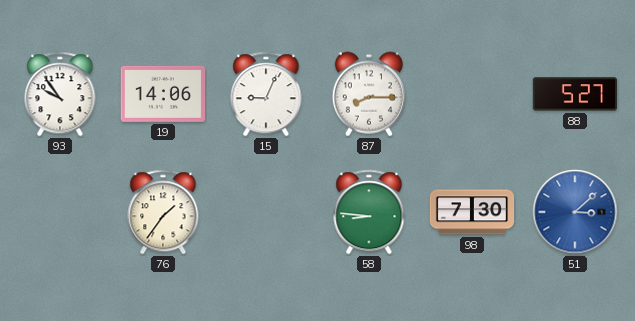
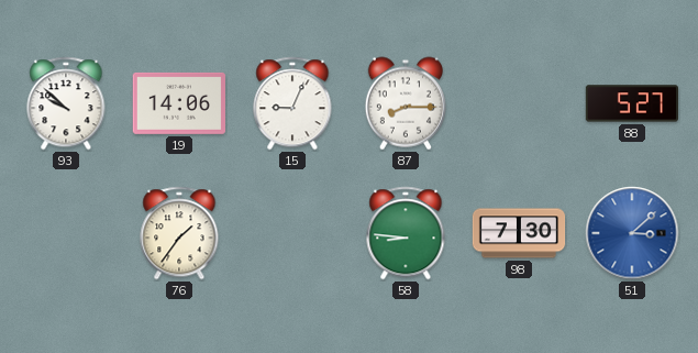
93: 9:54 -> 9:52 (66, 103)
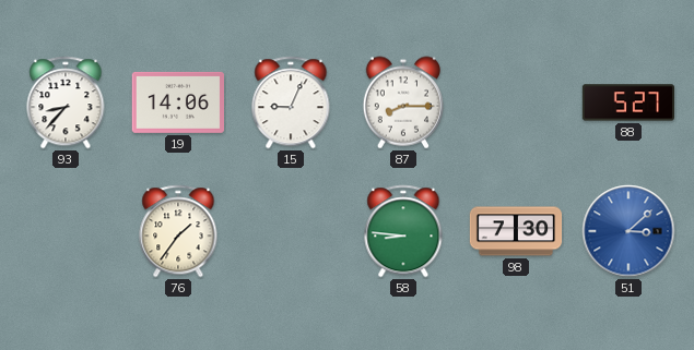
93: 9:52 -> 8:37 (66, 102)
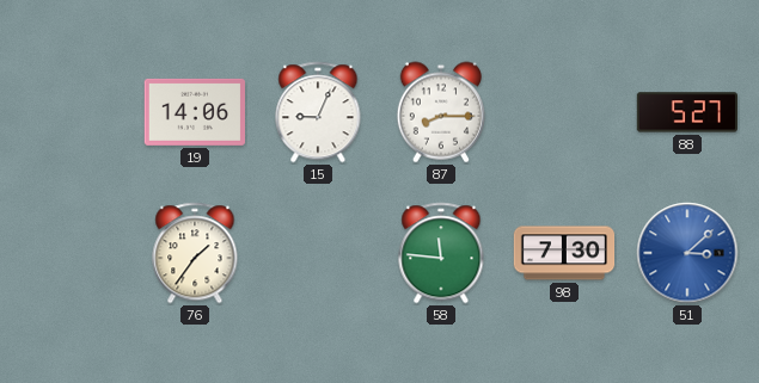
93: 8:37 -> none (66, 102)
58: 8:46 -> 11:46 (441, 253)
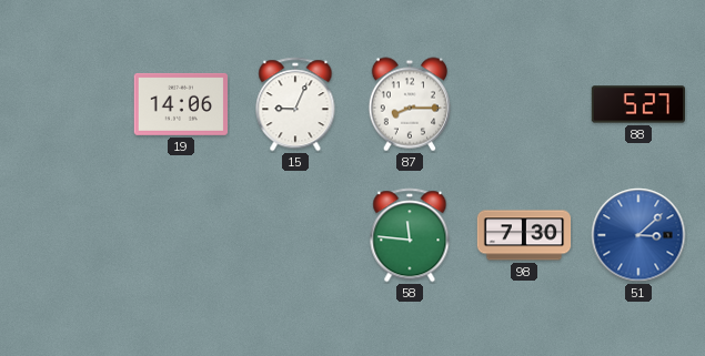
76: 1:36 -> none (195, 253)
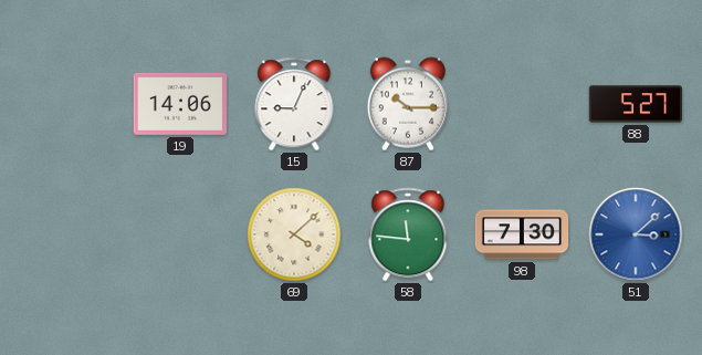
87: 8:15 -> 10:15 (408, 104)
69: none -> 4:08 (294, 234)
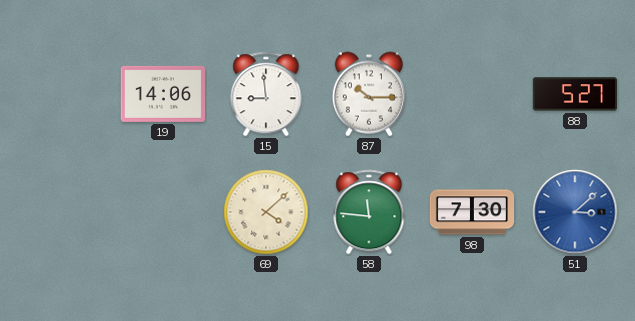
15: 9:04 -> 8:59 (266, 94)
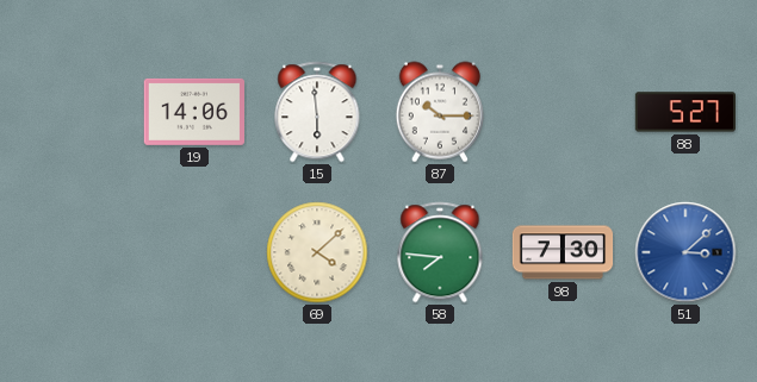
15: 8:59 -> 5:59 (317, 112)
58: 11:46 -> 7:46 (440, 252)
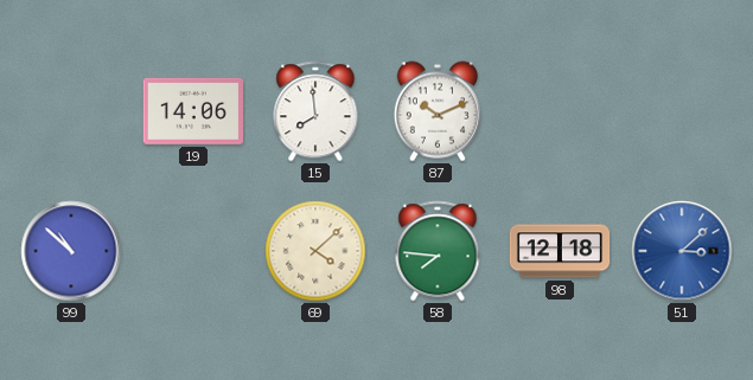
15: 5:59 -> 7:59 (315, 111)
87: 10:15 -> 10:11 (438, 111)
88: 5:27 -> none (684, 112)
99: none -> 10:52 (71, 251)
98: 7:30 -> 12:18 (560, 251)
